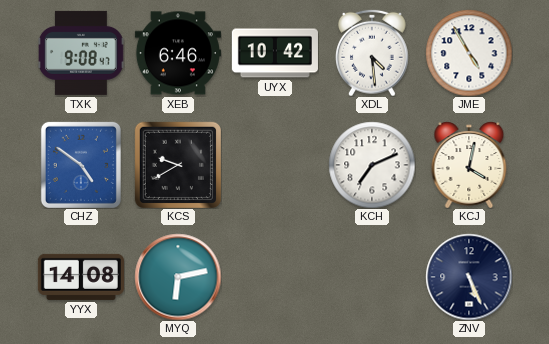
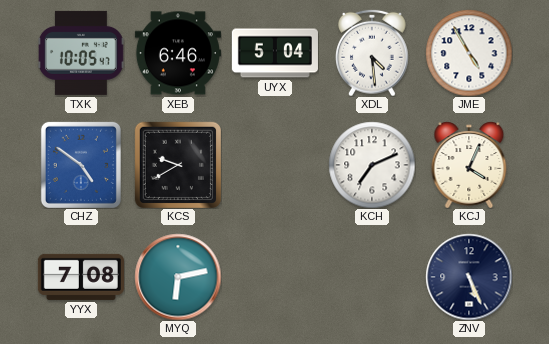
TXK: 9:08 -> 10:05 (81, 53)
UYX: 10:42 -> 5:04 (275, 53)
KCJ: 4:02 -> 4:04 (469, 165)
YYX: 14:08 -> 7:08 (81, 277)
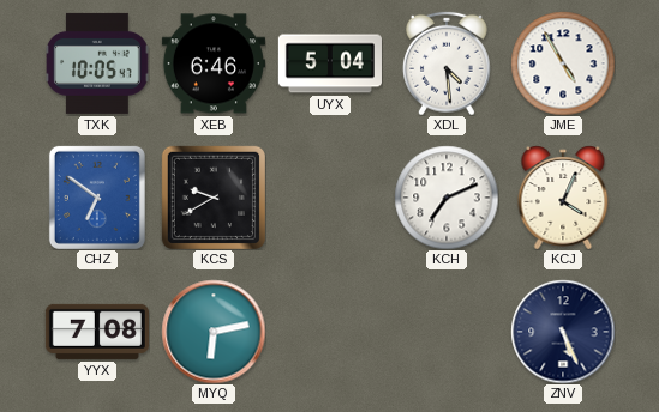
CHZ: 4:51 -> 6:51 (97, 198)
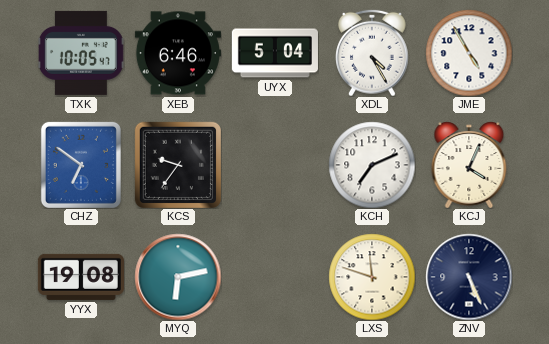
XDL: 4:29 -> 4:25 (373, 53)
KCS: 9:40 -> 9:36 (178, 165)
YYX: 7:08 -> 19:08 (81, 277)
LXS: none -> 11:48 (372, 277)
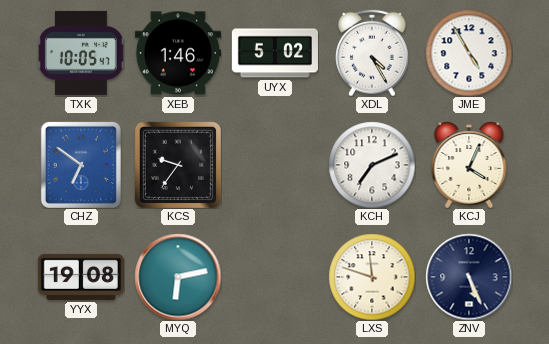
XEB: 6:46 -> 1:46 (178, 53)
UYX: 5:04 -> 5:02 (275, 53)
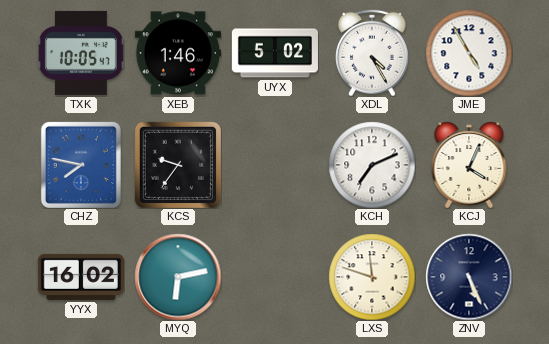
CHZ: 6:51 -> 7:47 (81, 165)
YYX: 19:08 -> 16:02 (81, 277)
